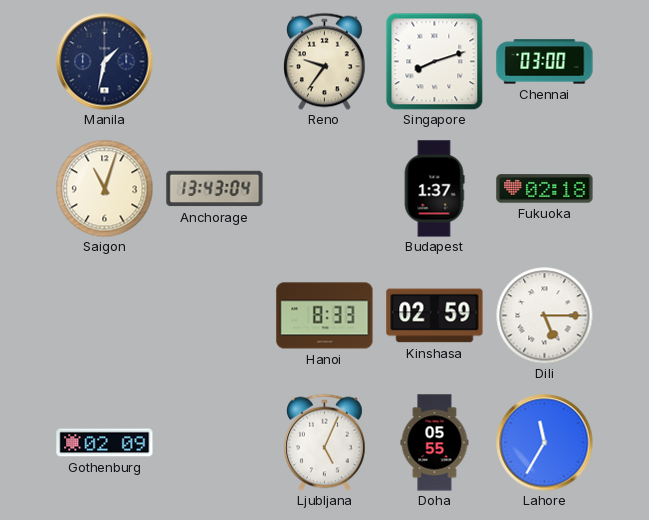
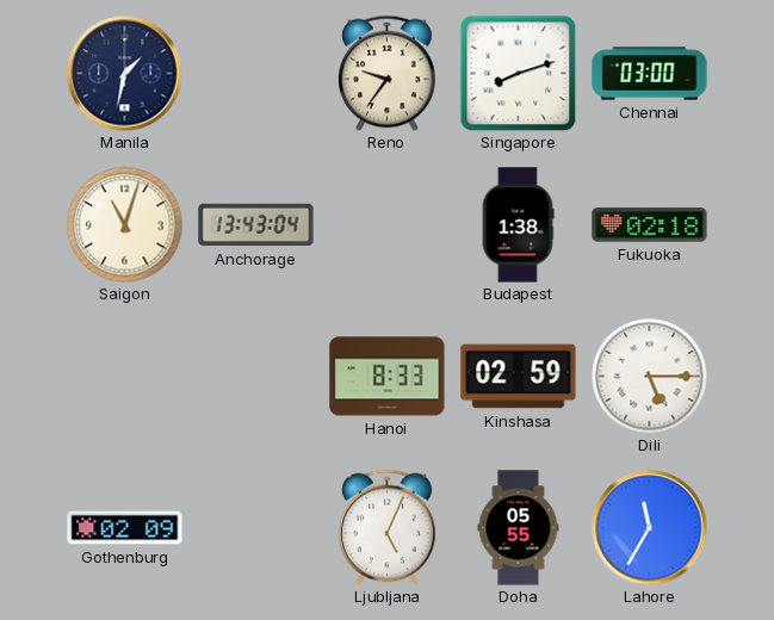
Budapest: 1:37 -> 1:38 (518, 225)
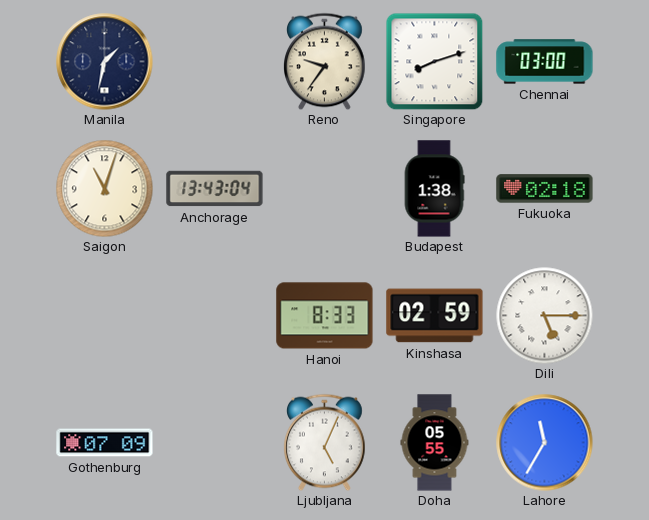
Gothenburg: 02:09 -> 07:09 (105, 443)
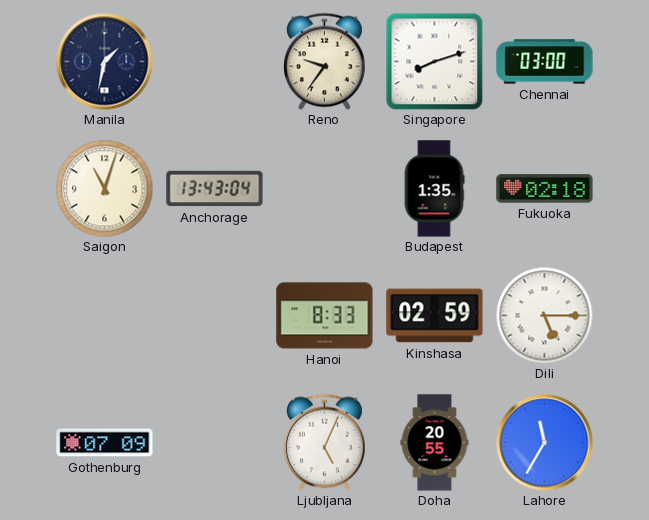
Budapest: 1:38 -> 1:35 (434, 189)
Doha: 05:55 -> 20:55 (435, 443)
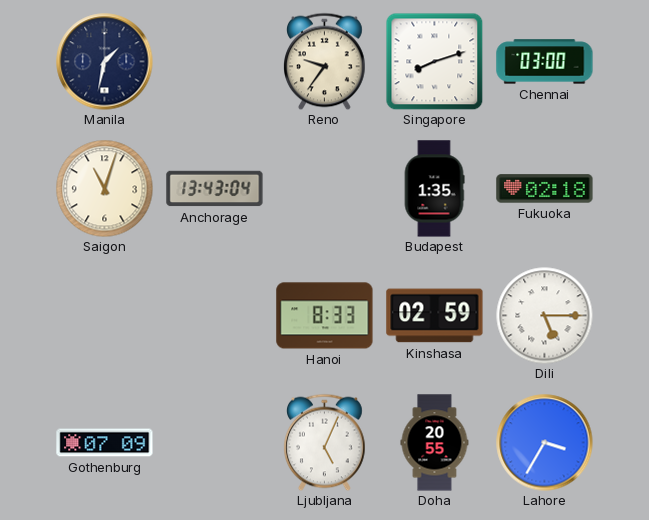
Lahore: 11:35 -> 3:35 (545, 443)
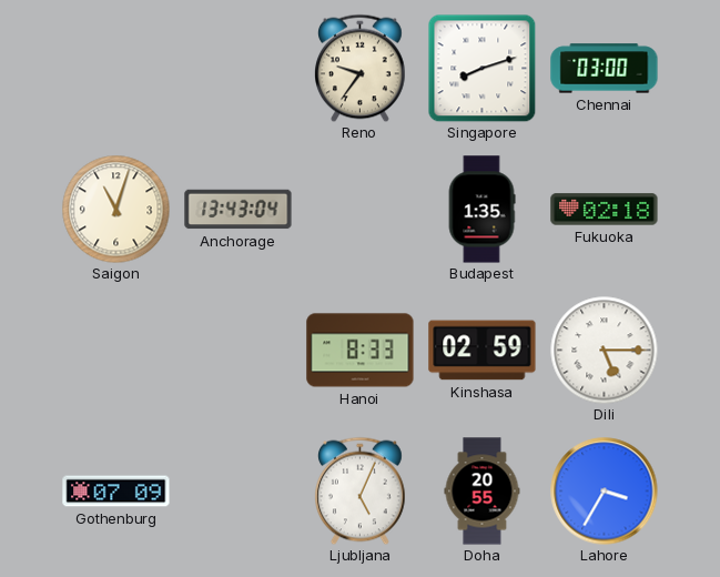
Manila: 1:32 -> none (105, 62)
